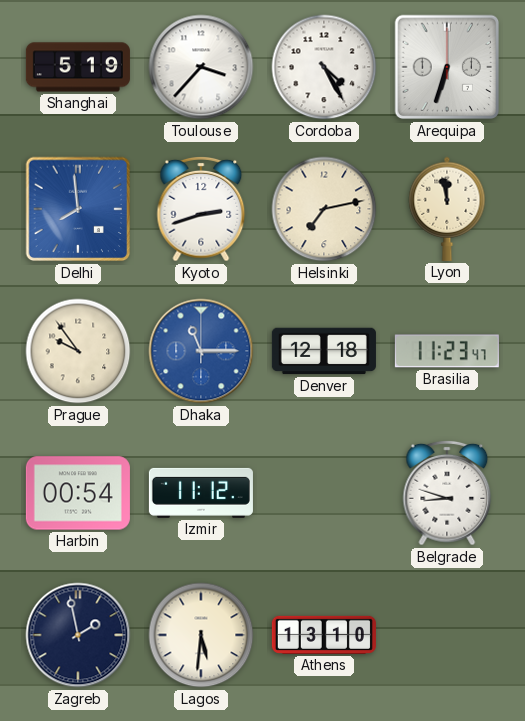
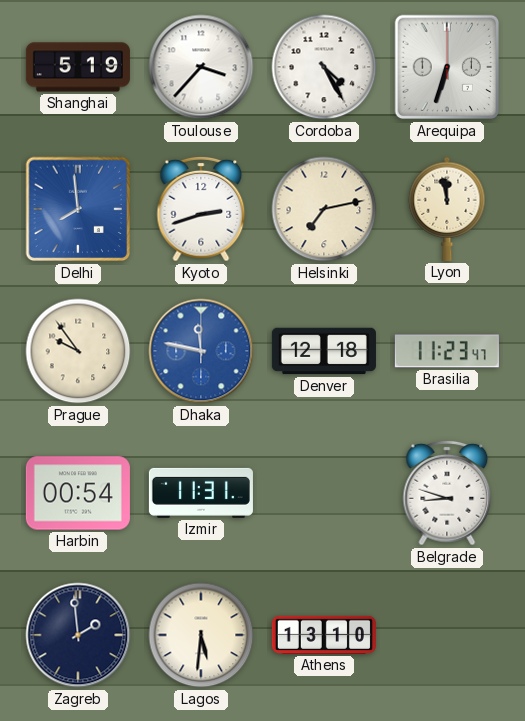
Dhaka: 11:15 -> 11:47 (201, 351)
Izmir: 11:12 -> 11:31 (201, 493)
Zagreb: 1:58 -> 1:59 (78, 635)
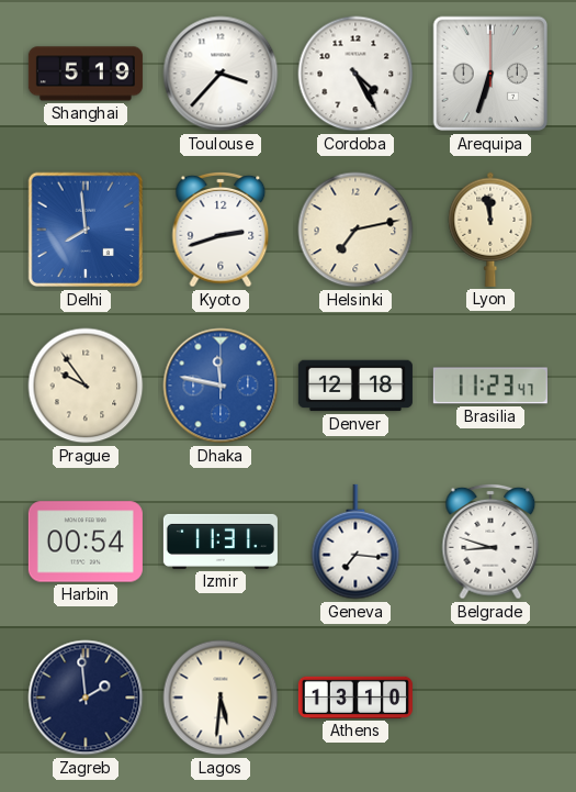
Geneva: none -> 7:16 (355, 542)
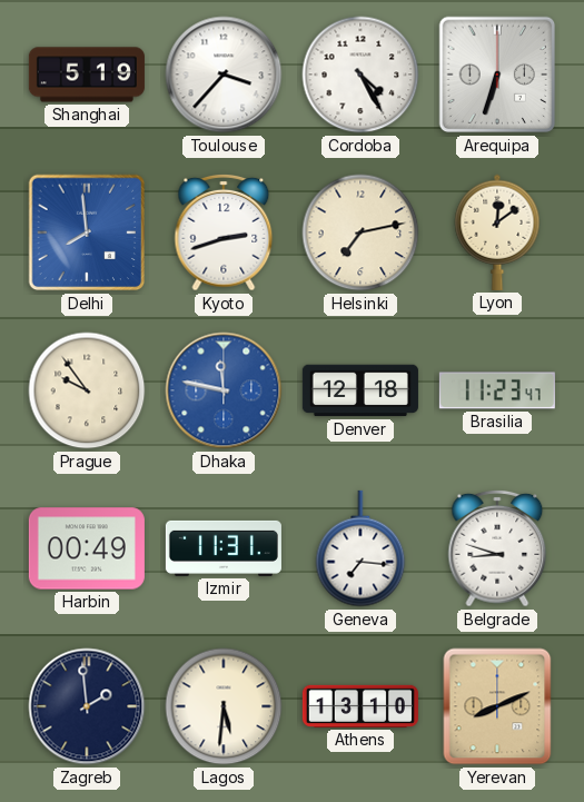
Lyon: 11:58 -> 12:09 (497, 232)
Harbin: 00:54 -> 00:49 (87, 548)
Yerevan: none -> 8:11 (497, 706)
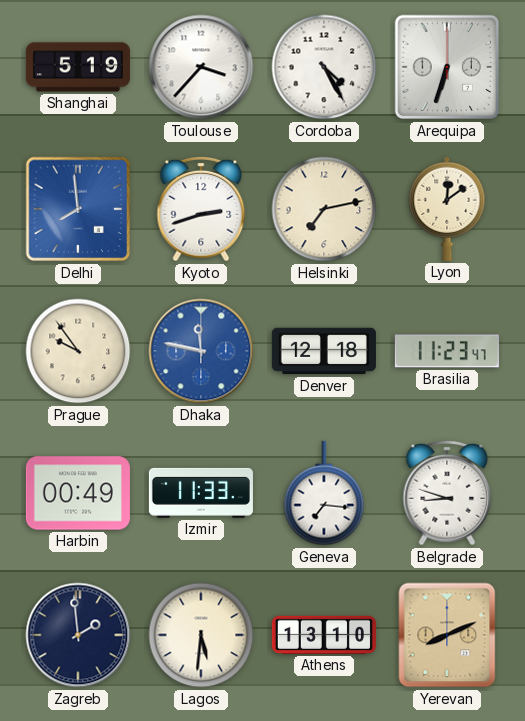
Izmir: 11:31 -> 11:33 (201, 493)
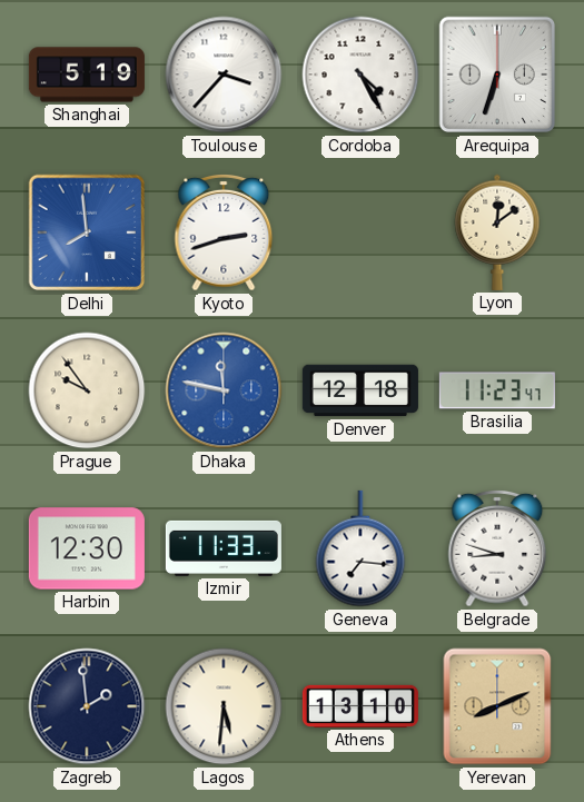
Helsinki: 7:13 -> none (324, 209)
Harbin: 00:49 -> 12:30 (87, 548)
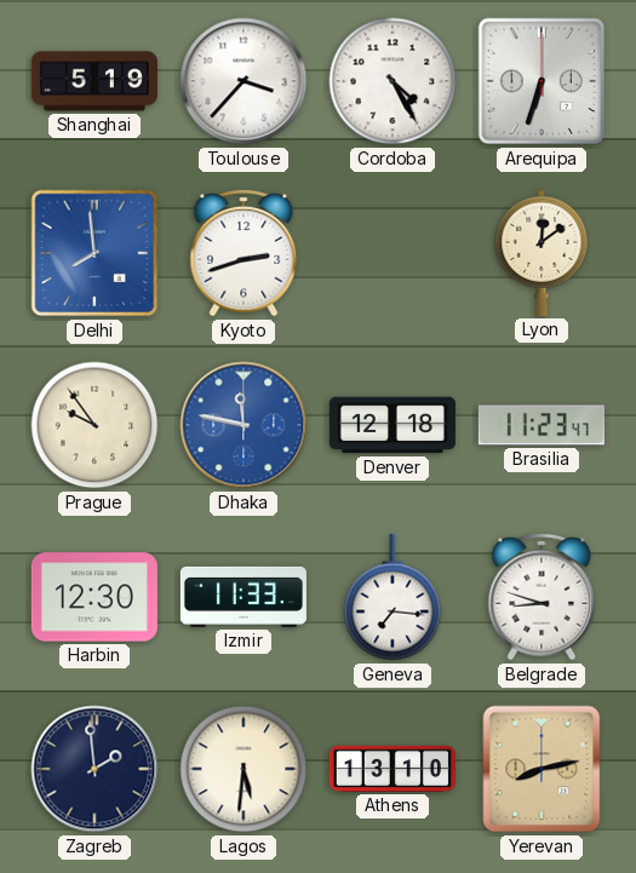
Yerevan: 8:11 -> 8:13 (542, 769)
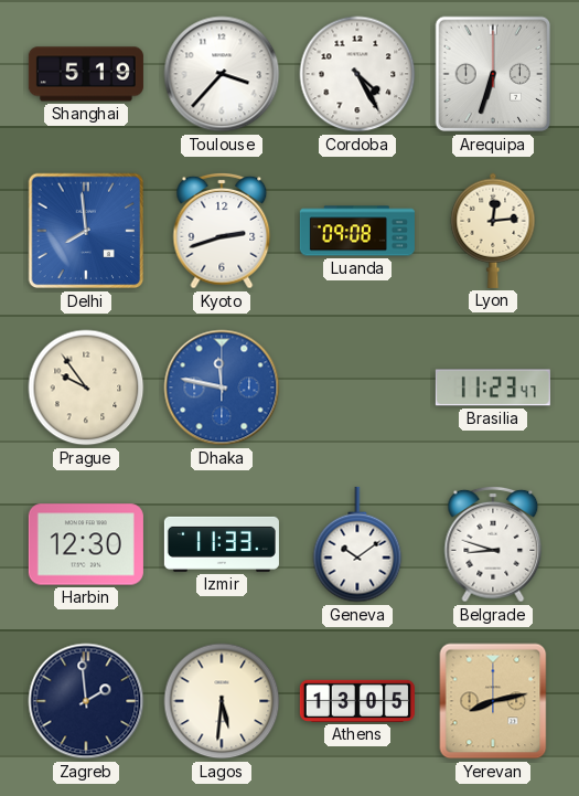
Luanda: none -> 09:08 (357, 231)
Lyon: 12:09 -> 12:14 (493, 231)
Denver: 12:18 -> none (393, 425)
Geneva: 7:16 -> 10:09 (357, 544)
Athens: 13:10 -> 13:05 (357, 701)
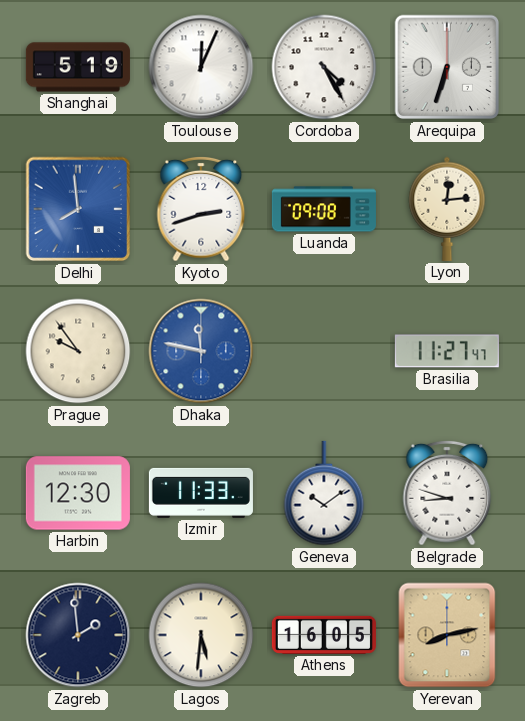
Toulouse: 3:37 -> 12:04 (201, 67)
Brasilia: 11:23 -> 11:27 (447, 351)
Athens: 13:05 -> 16:05 (324, 635)
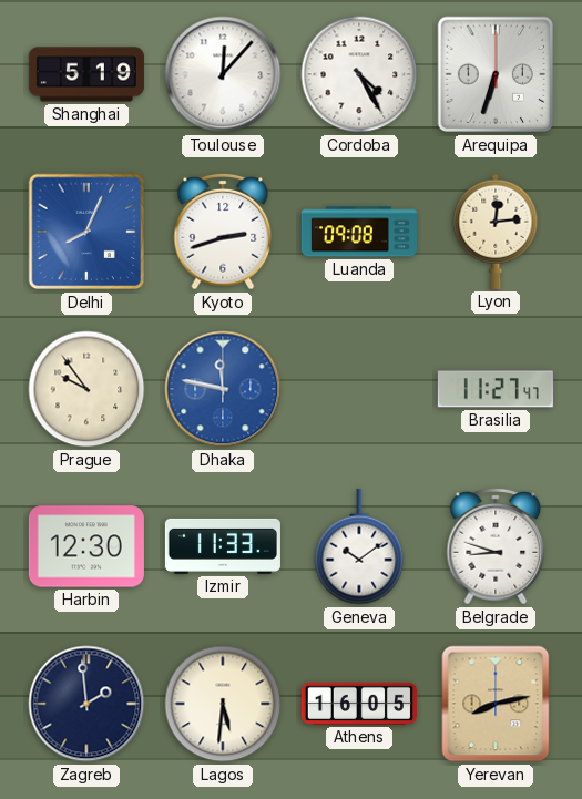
Toulouse: 12:04 -> 12:07 (223, 74)
Delhi: 7:59 -> 8:04 (86, 232)
